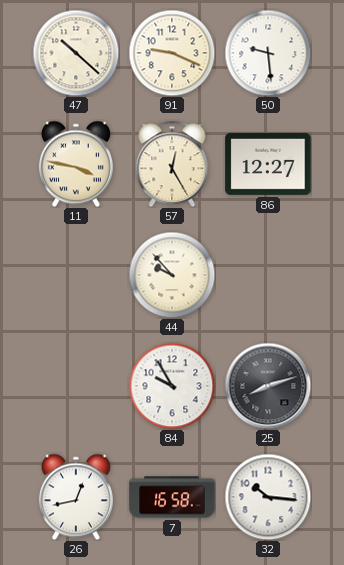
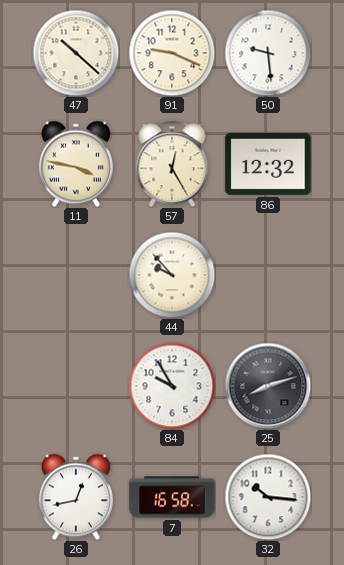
86: 12:27 -> 12:32 (268, 164)
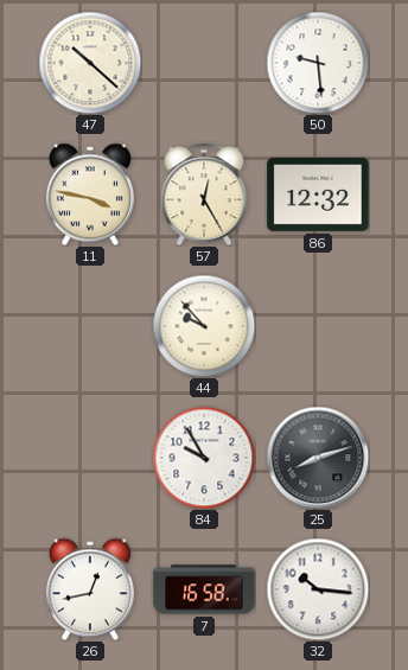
91: 9:19 -> none (172, 53)
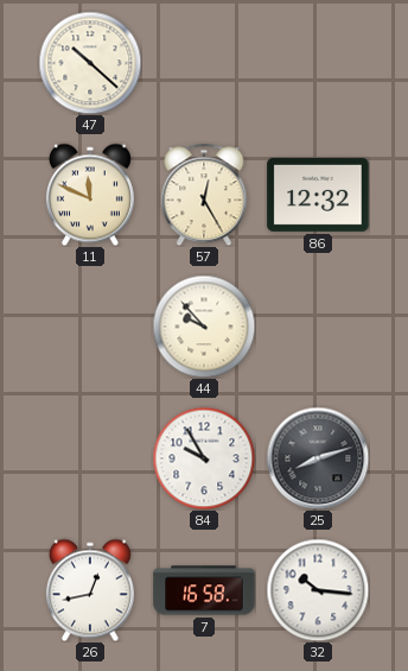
50: 9:29 -> none (318, 63)
11: 3:47 -> 11:49 (90, 195)
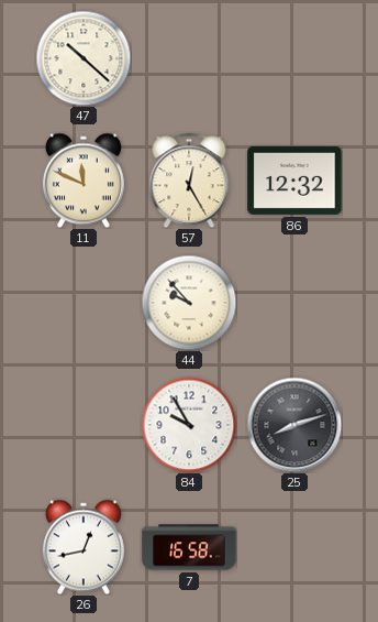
32: 10:16 -> none (318, 590)
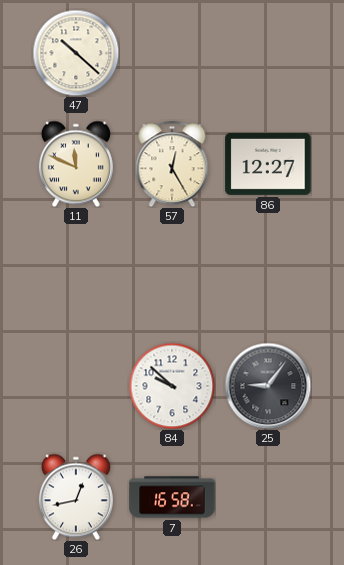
86: 12:32 -> 12:27 (268, 164)
44: 9:53 -> none (189, 303)
84: 9:55 -> 9:52 (172, 386)
25: 8:12 -> 9:06 (268, 386)
